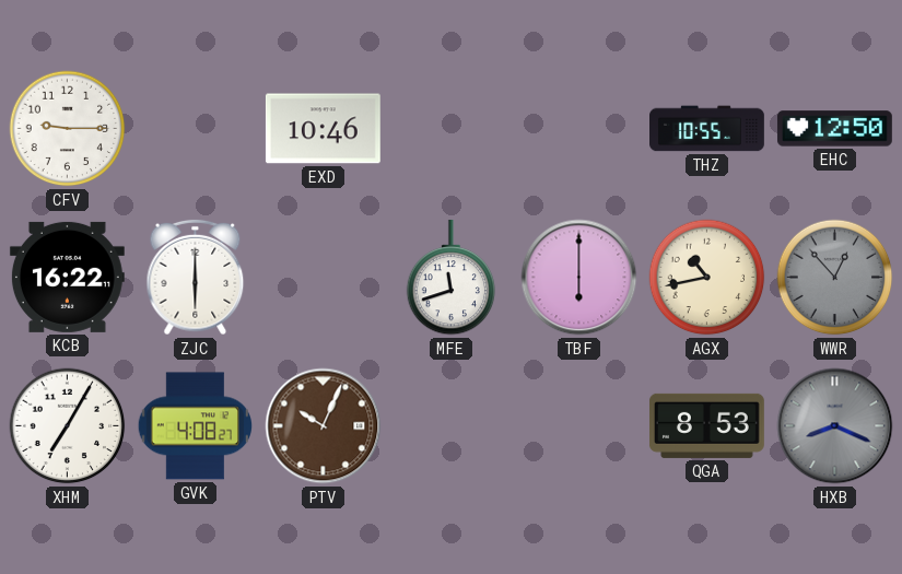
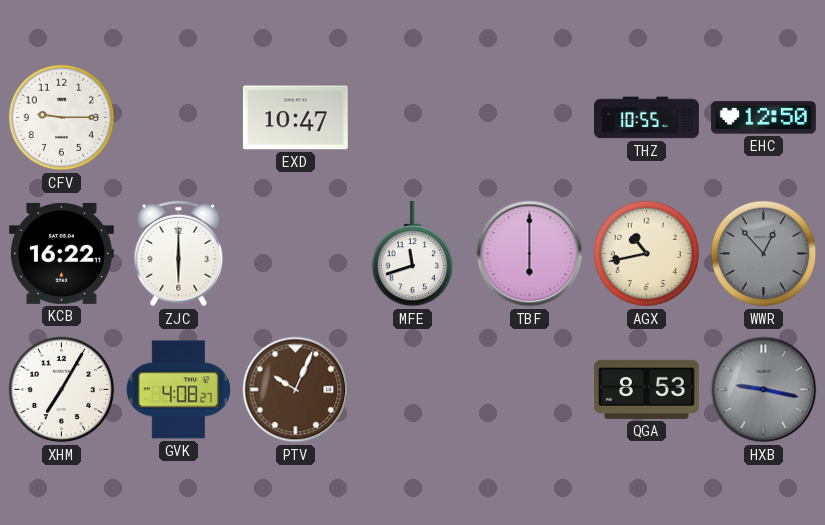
EXD: 10:46 -> 10:47 (295, 118)
HXB: 8:19 -> 9:17 (764, 390)
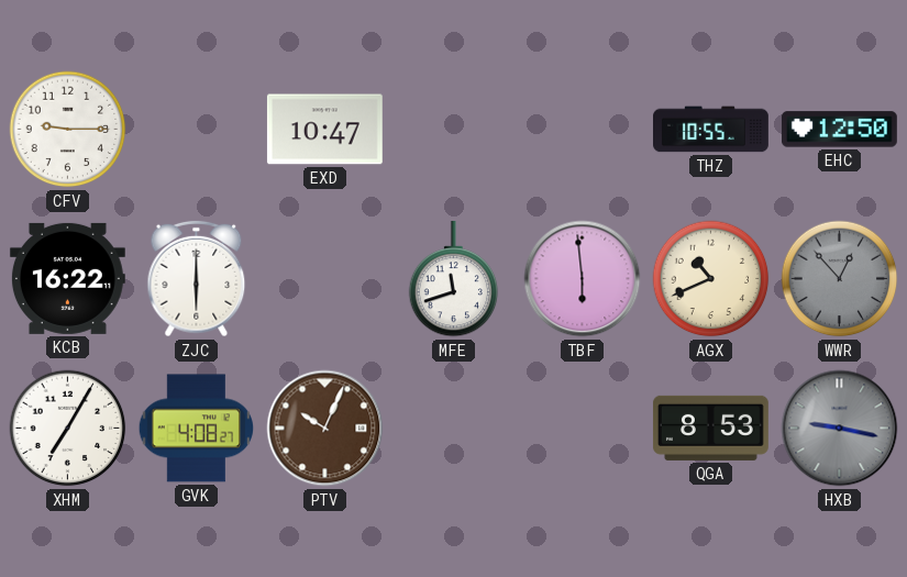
TBF: 6:00 -> 5:59 (583, 279)
AGX: 10:43 -> 10:41 (711, 279)
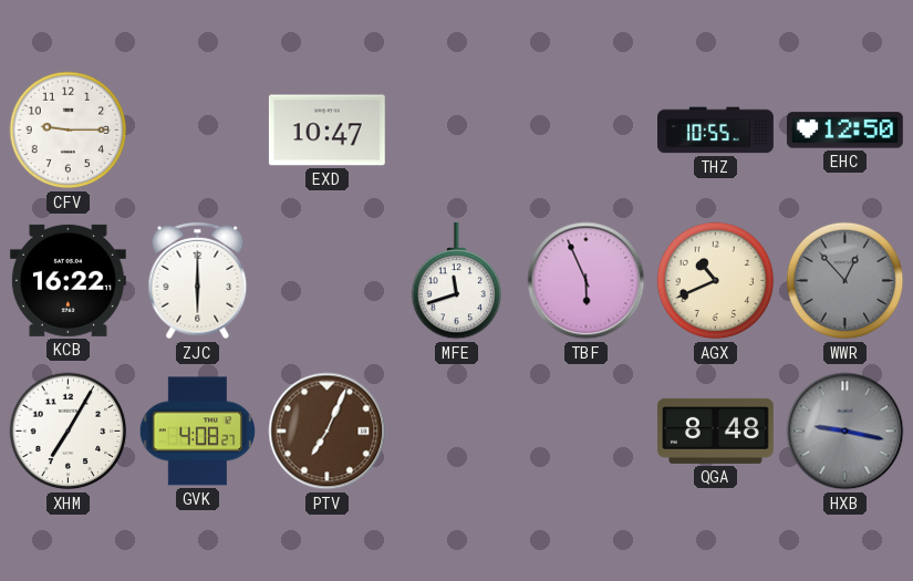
TBF: 5:59 -> 5:56 (587, 281)
PTV: 10:04 -> 7:04 (328, 432)
QGA: 8:53 -> 8:48 (715, 430)
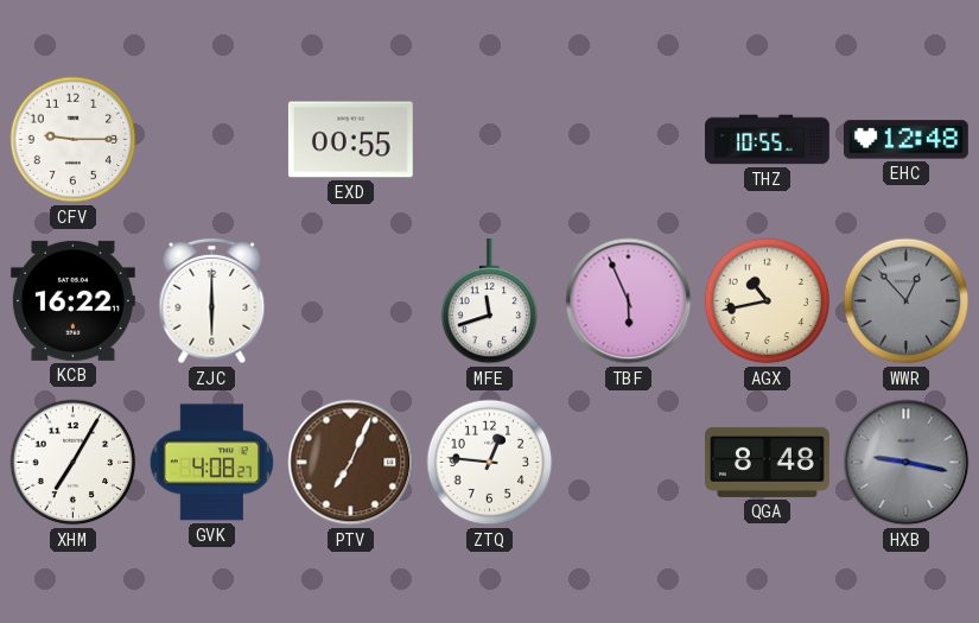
EXD: 10:47 -> 00:55 (350, 140)
EHC: 12:50 -> 12:48 (905, 140)
AGX: 10:41 -> 10:43 (768, 301)
ZTQ: none -> 12:46 (490, 463)
